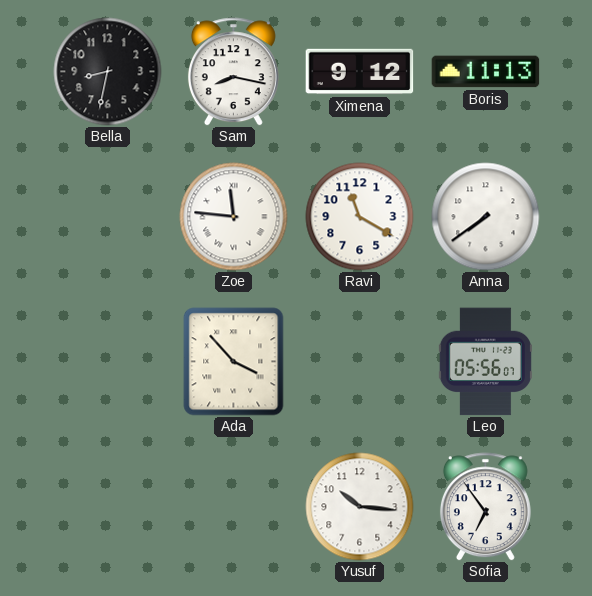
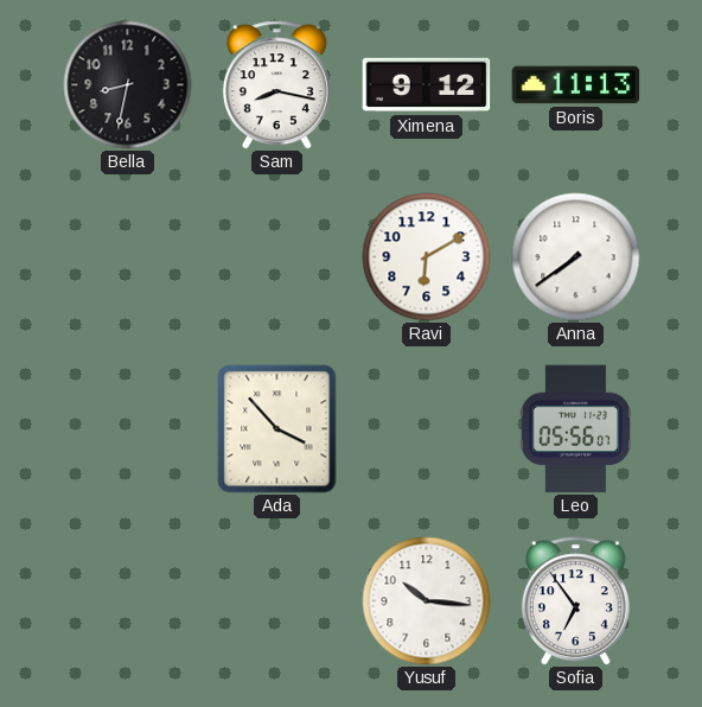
Zoe: 11:46 -> none (234, 217)
Ravi: 11:20 -> 6:10 (427, 257)
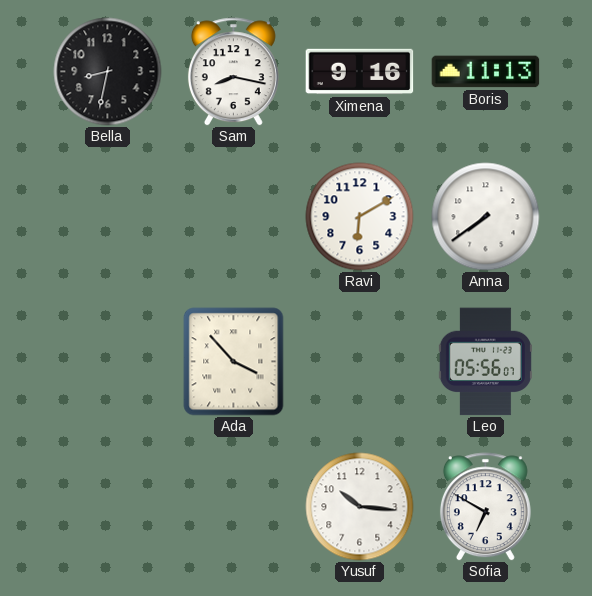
Ximena: 9:12 -> 9:16 (360, 72)
Sofia: 6:54 -> 6:50 (485, 507)
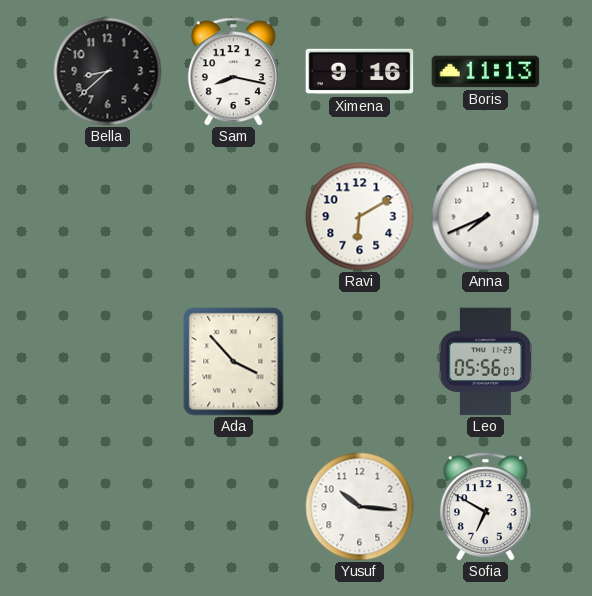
Bella: 8:32 -> 8:38 (108, 72)
Anna: 7:39 -> 7:41 (486, 217)
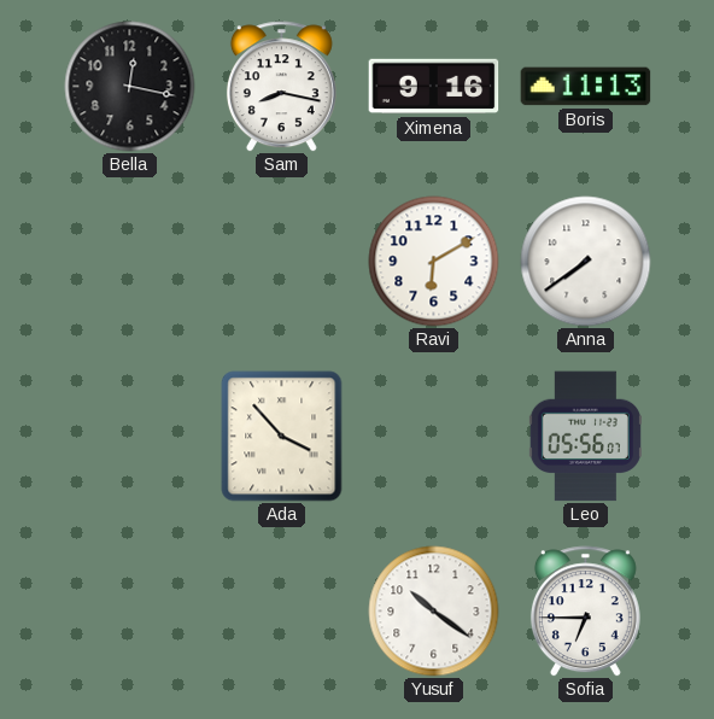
Bella: 8:38 -> 12:17 (130, 87)
Anna: 7:41 -> 7:39 (586, 262)
Yusuf: 10:16 -> 10:21 (434, 612)
Sofia: 6:50 -> 6:45 (585, 612)
